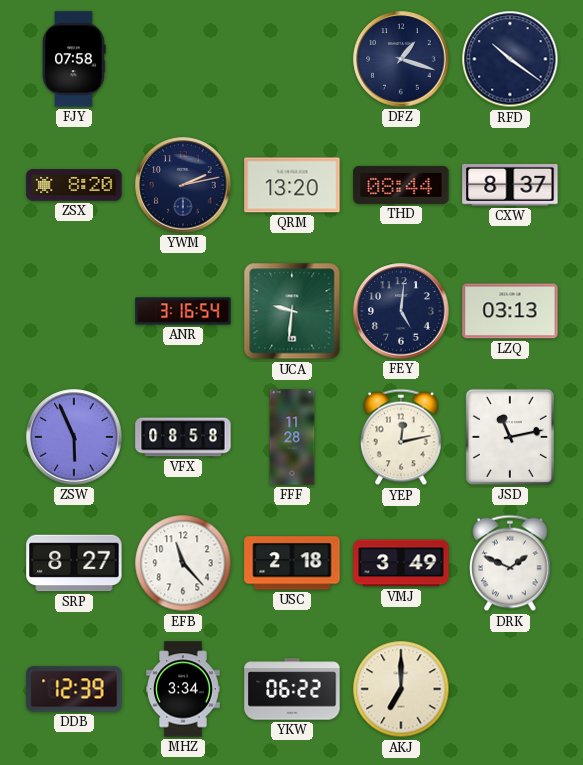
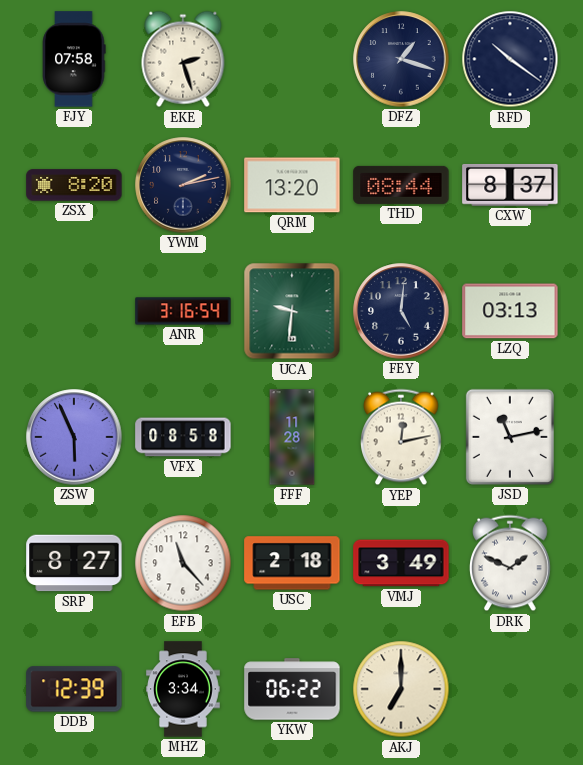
EKE: none -> 2:27 (183, 59)
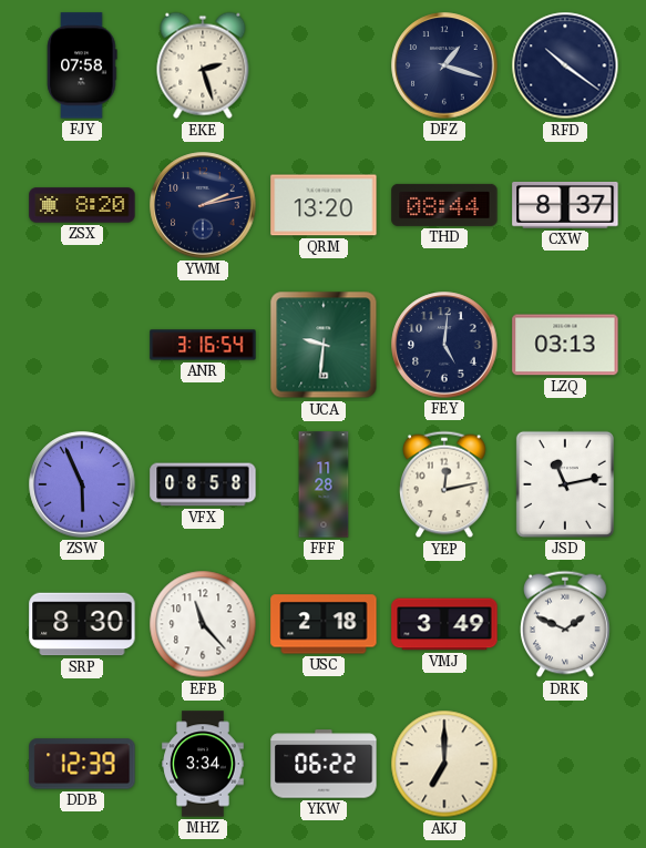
SRP: 8:27 -> 8:30 (82, 624)
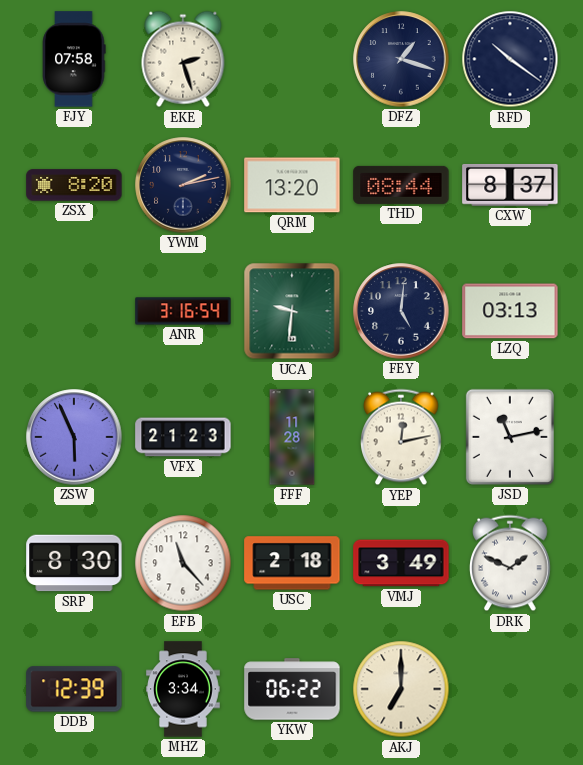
VFX: 08:58 -> 21:23 (183, 437)
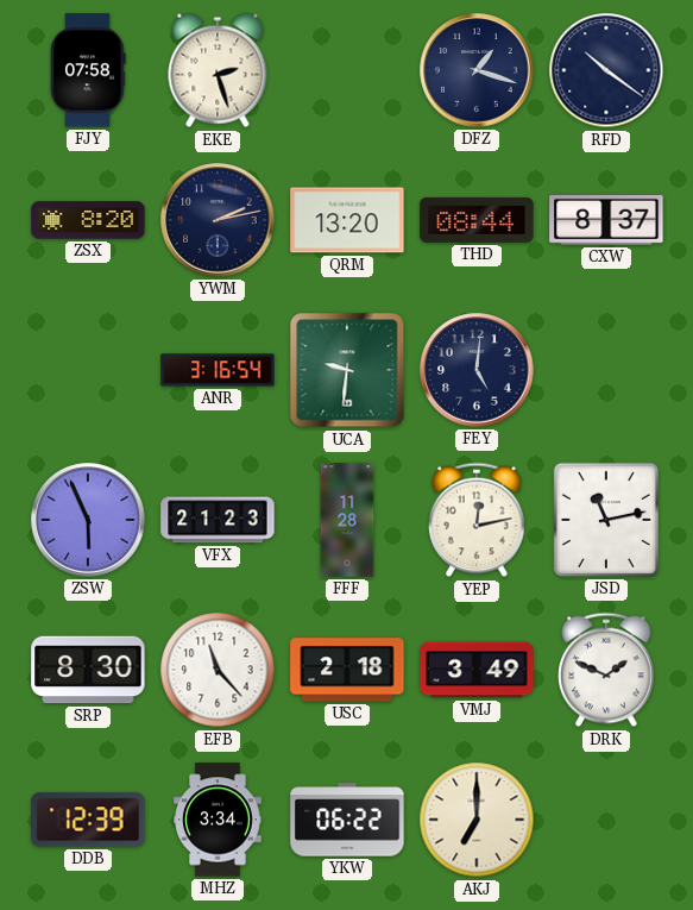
LZQ: 03:13 -> none (510, 311)
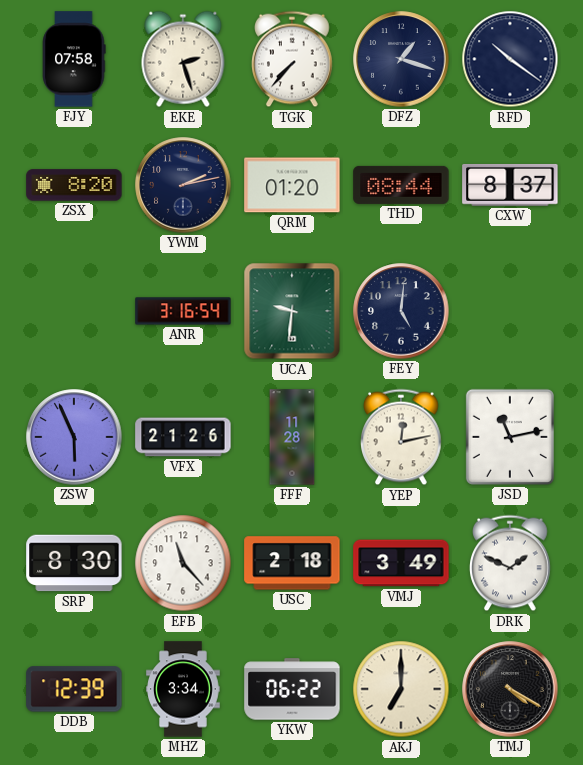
TGK: none -> 7:37 (293, 59)
QRM: 13:20 -> 01:20 (292, 185)
VFX: 21:23 -> 21:26 (183, 437)
TMJ: none -> 4:20 (510, 689)
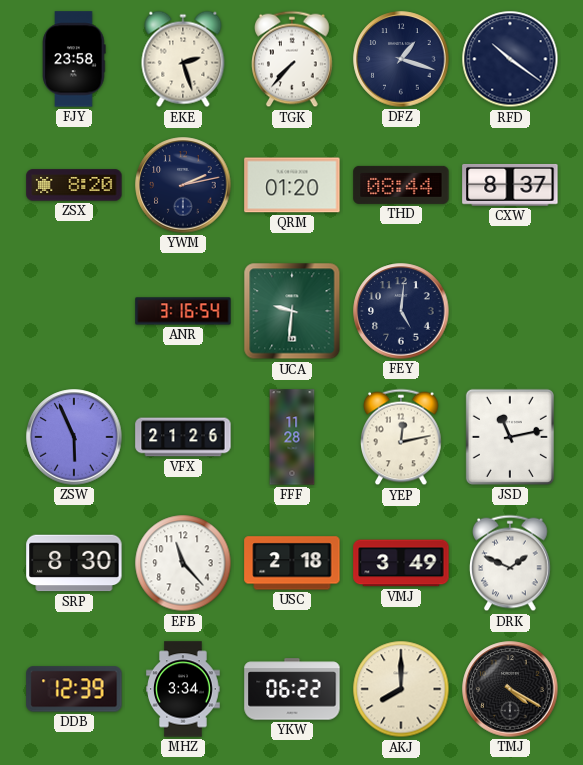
FJY: 07:58 -> 23:58 (74, 59)
AKJ: 7:00 -> 8:00 (401, 689)
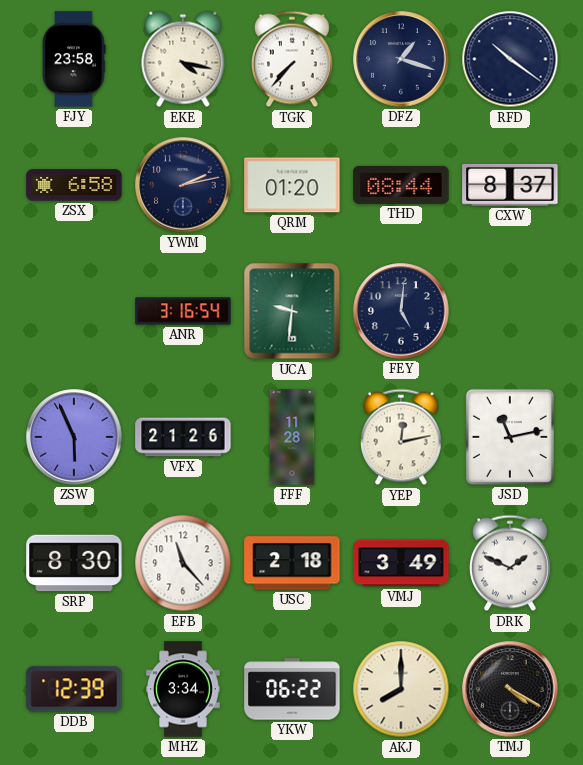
EKE: 2:27 -> 4:17 (183, 59)
ZSX: 8:20 -> 6:58 (74, 185)
